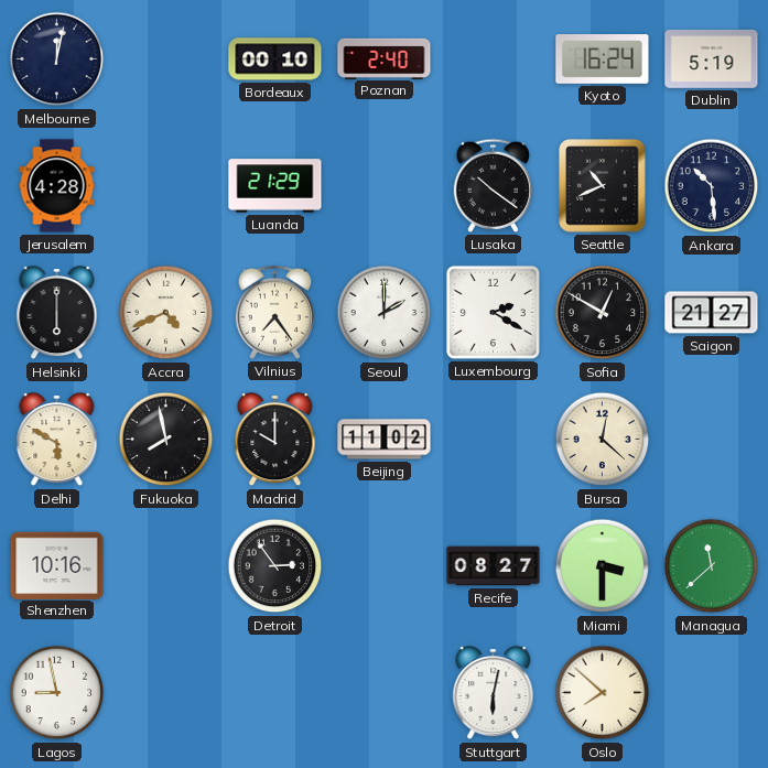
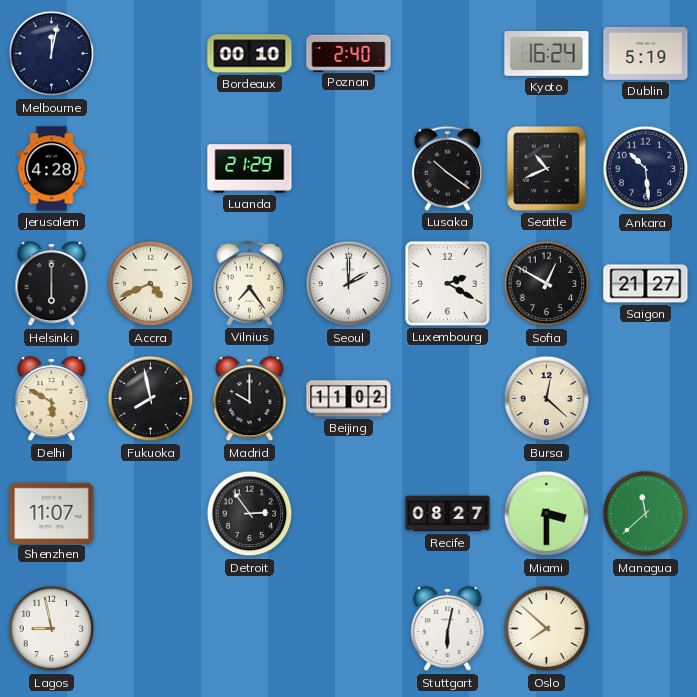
Shenzhen: 10:16 -> 11:07 (52, 513)
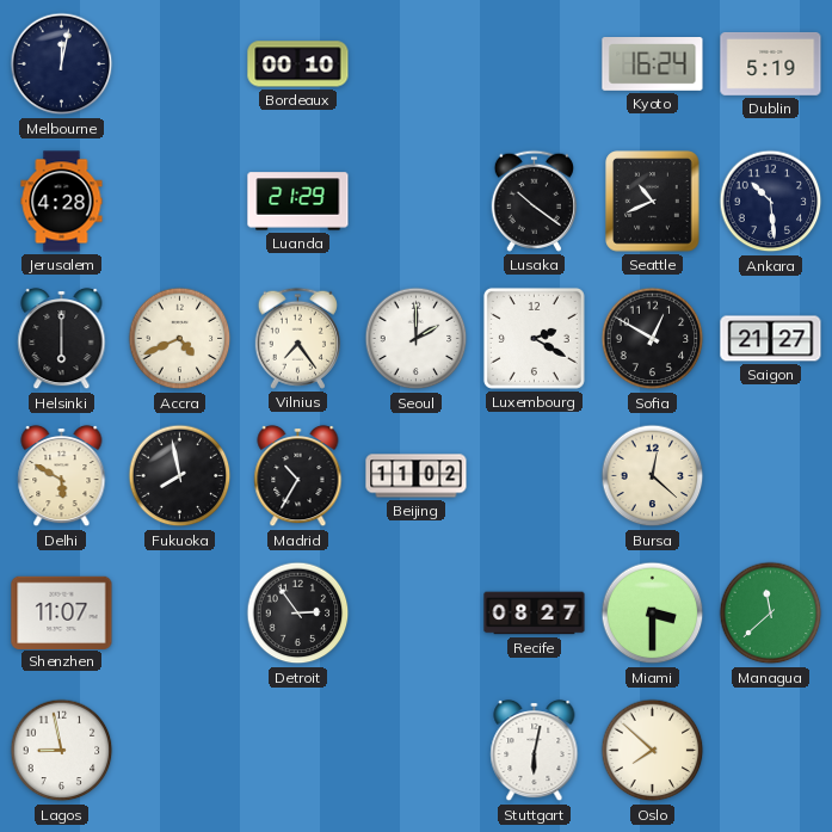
Poznan: 2:40 -> none (349, 53)
Madrid: 10:00 -> 10:35 (298, 476)
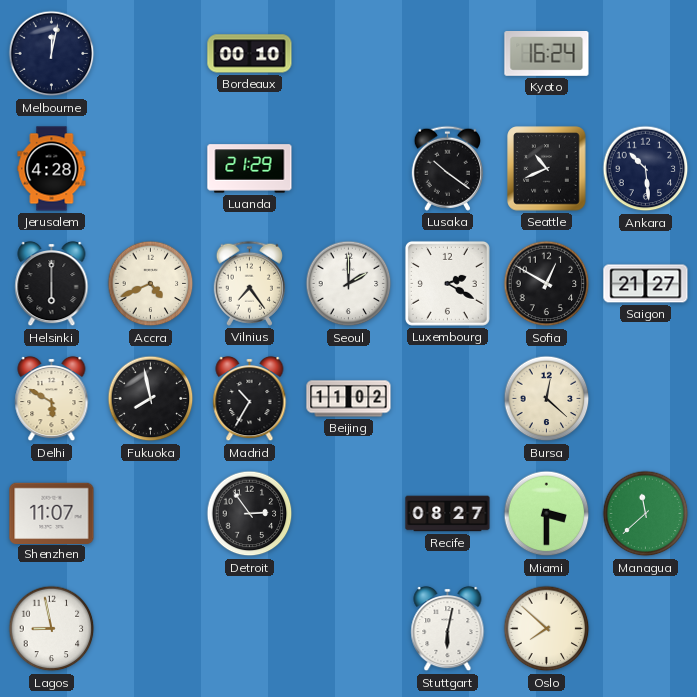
Dublin: 5:19 -> none (771, 64)
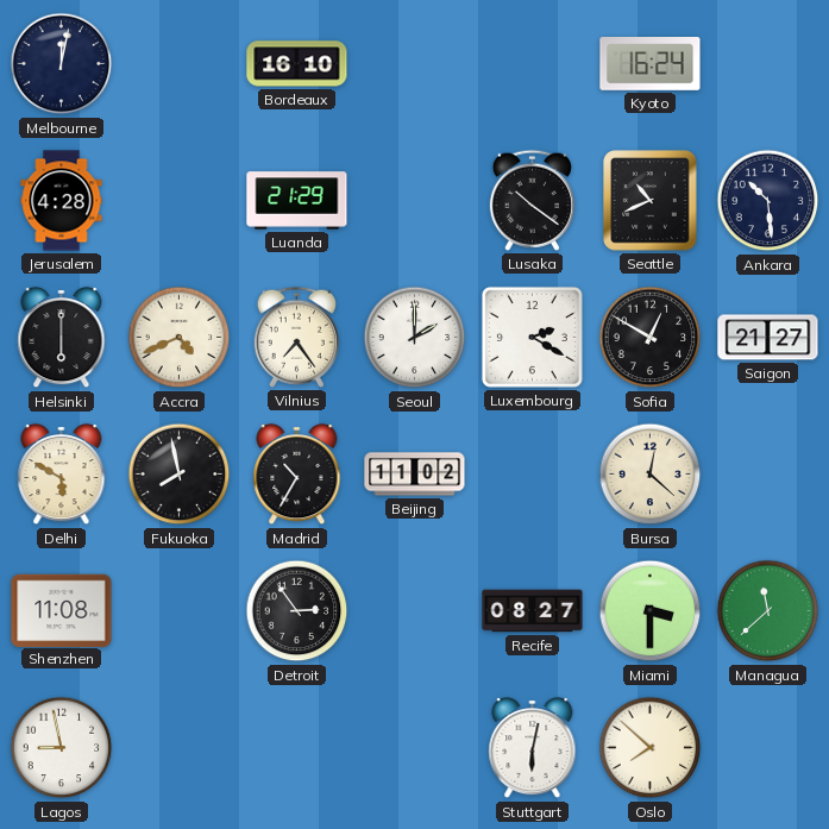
Bordeaux: 00:10 -> 16:10 (297, 64)
Shenzhen: 11:07 -> 11:08 (62, 610)
